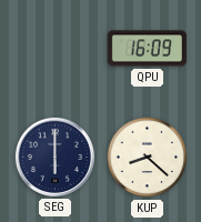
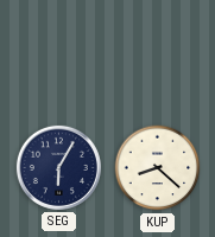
QPU: 16:09 -> none (147, 49)
SEG: 6:00 -> 6:05 (58, 167)
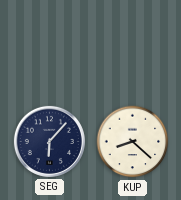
SEG: 6:05 -> 6:07 (49, 141)
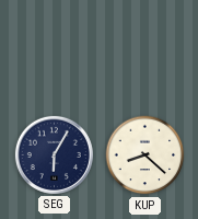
SEG: 6:07 -> 6:05 (54, 154)
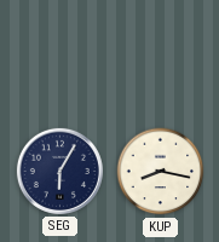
KUP: 8:22 -> 8:17 (161, 172)
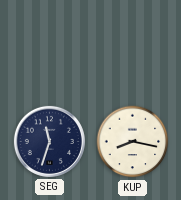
SEG: 6:05 -> 11:33 (49, 141)
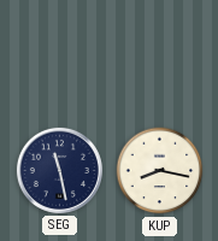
SEG: 11:33 -> 11:28 (59, 170)
